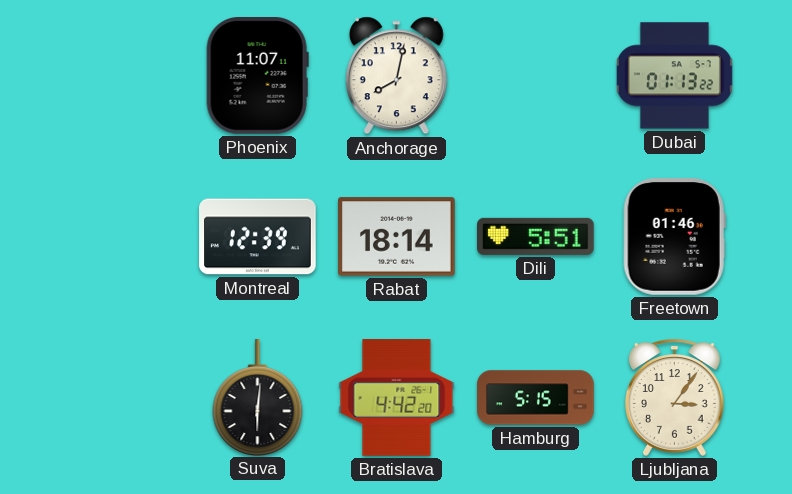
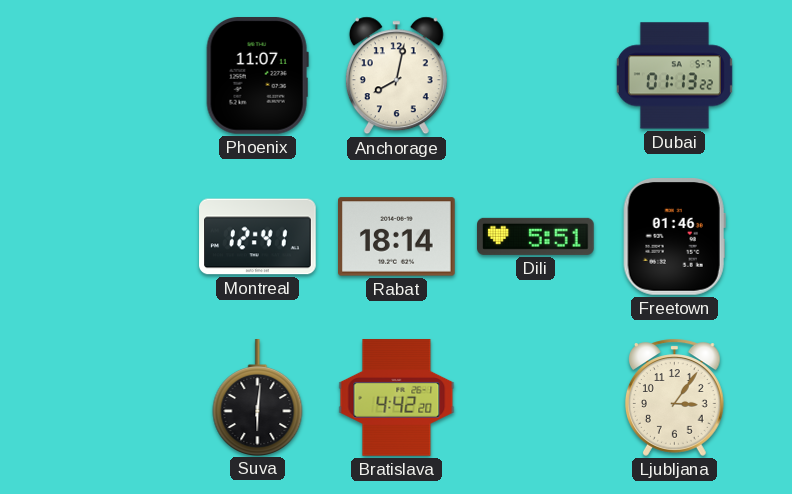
Montreal: 12:39 -> 12:41 (258, 237)
Hamburg: 5:15 -> none (536, 398)
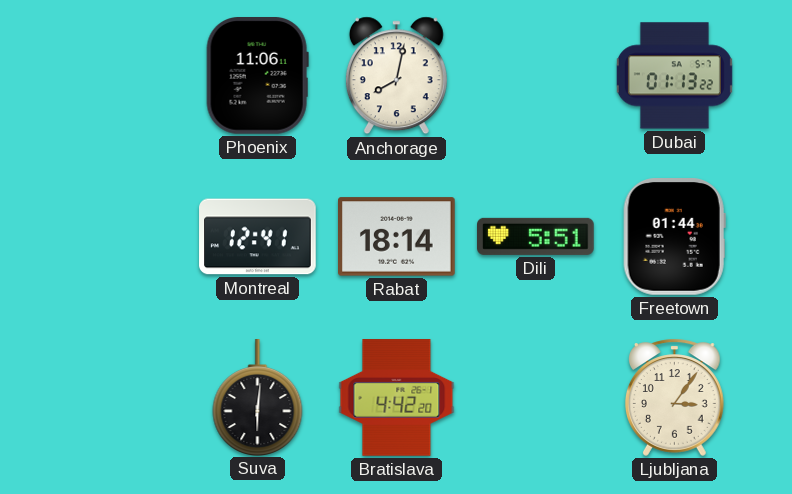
Phoenix: 11:07 -> 11:06 (257, 76)
Freetown: 01:46 -> 01:44 (674, 237)
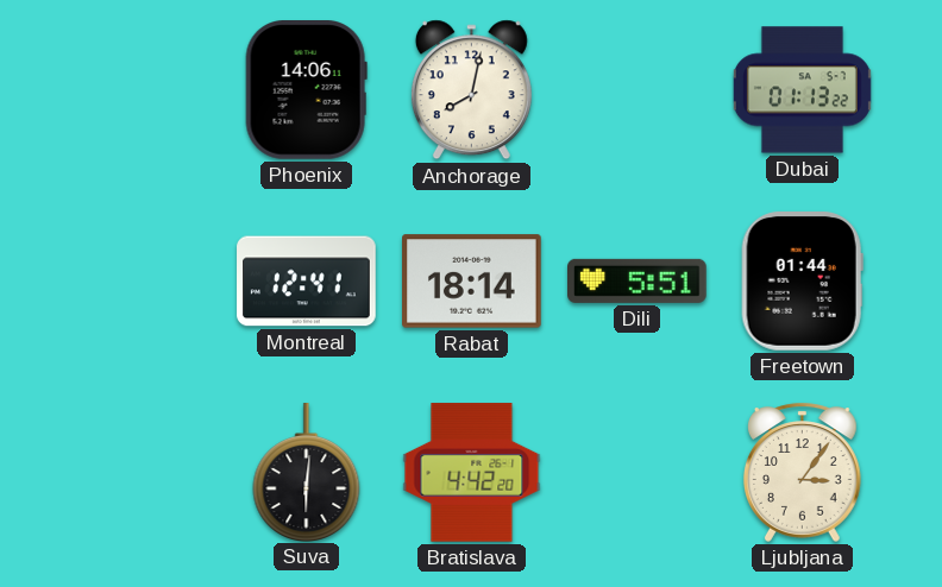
Phoenix: 11:06 -> 14:06 (306, 90)
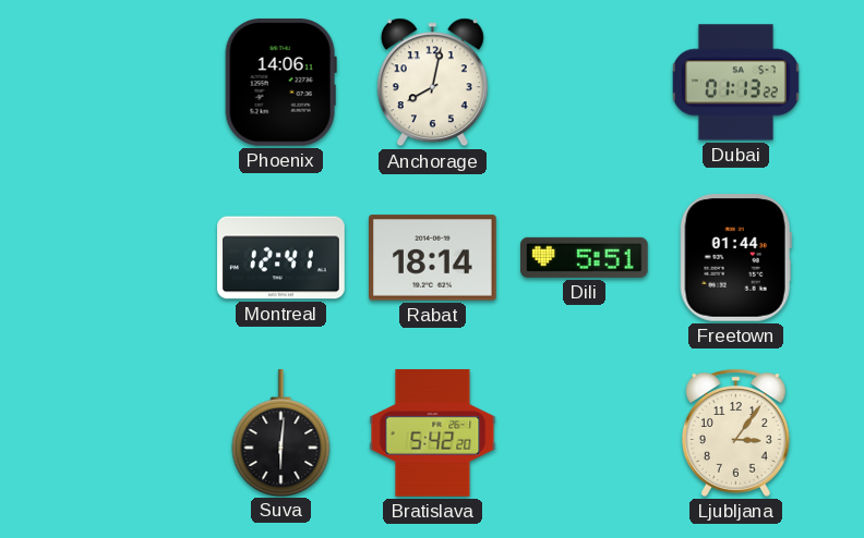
Bratislava: 4:42 -> 5:42 (433, 433)
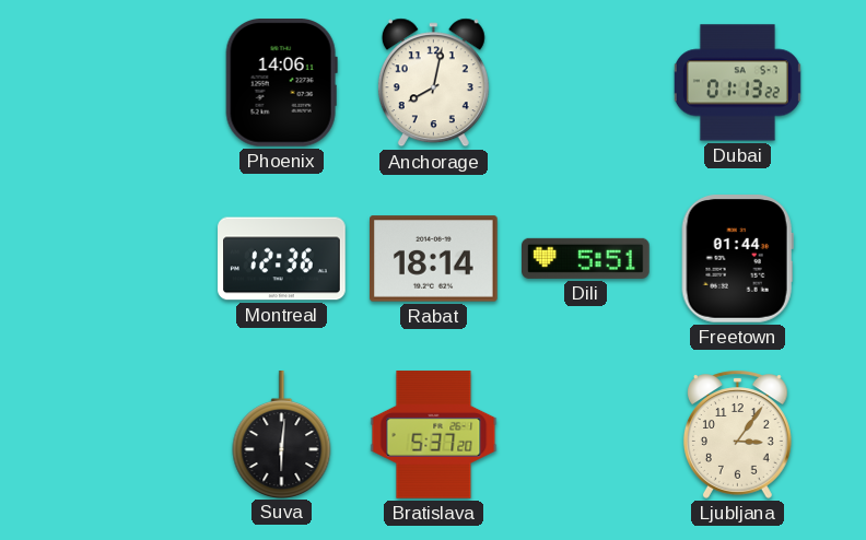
Montreal: 12:41 -> 12:36 (282, 259)
Bratislava: 5:42 -> 5:37 (434, 435)
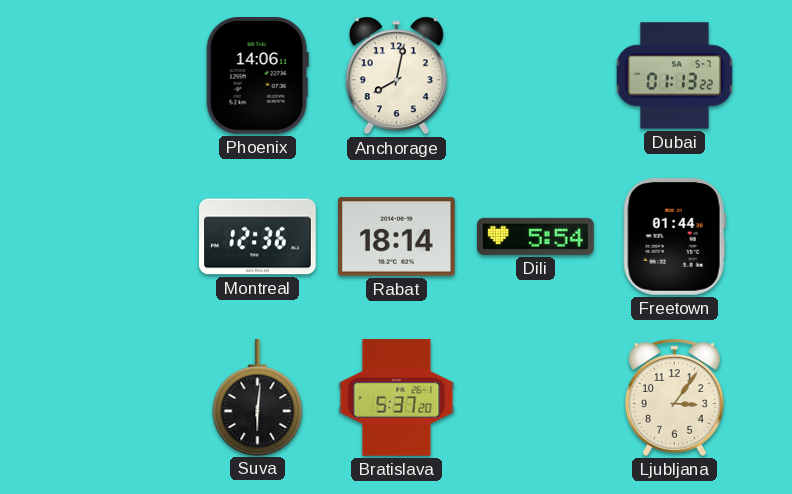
Dili: 5:51 -> 5:54 (536, 236)
